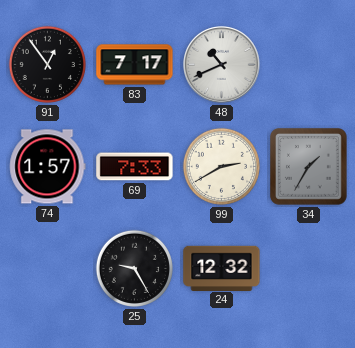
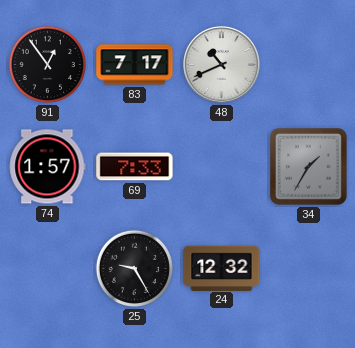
99: 2:40 -> none (221, 166)
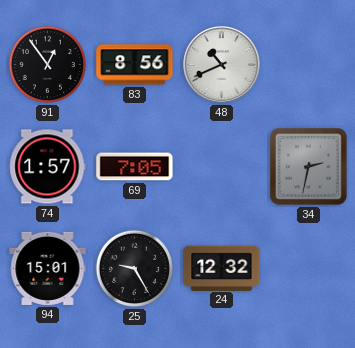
83: 7:17 -> 8:56 (135, 65)
69: 7:33 -> 7:05 (135, 167)
34: 1:35 -> 2:32 (309, 167)
94: none -> 15:01 (48, 268)
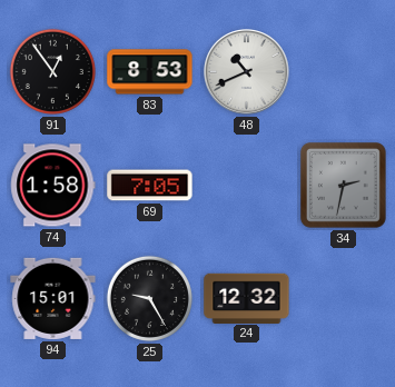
83: 8:56 -> 8:53 (150, 72)
74: 1:57 -> 1:58 (53, 186)
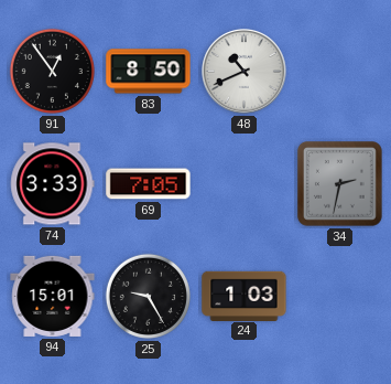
83: 8:53 -> 8:50 (149, 72)
74: 1:58 -> 3:33 (53, 184)
24: 12:32 -> 1:03 (245, 296)
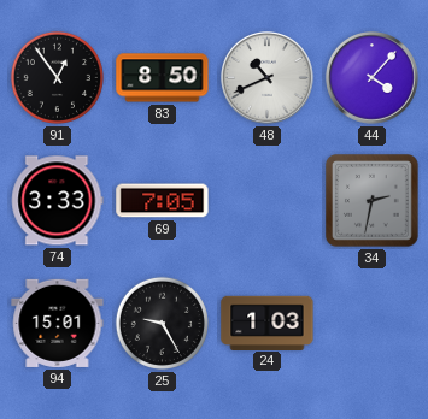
44: none -> 4:07 (373, 78)
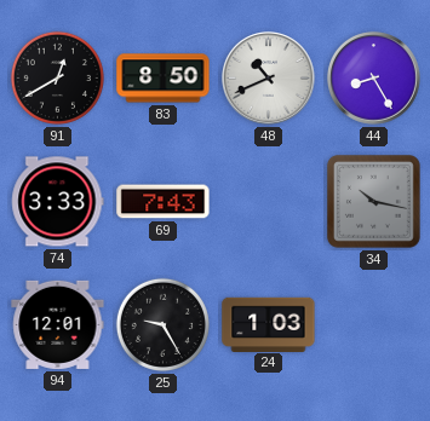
91: 12:54 -> 12:40 (57, 77)
44: 4:07 -> 8:25 (374, 79)
69: 7:05 -> 7:43 (164, 202)
34: 2:32 -> 10:17 (374, 202)
94: 15:01 -> 12:01 (58, 324)
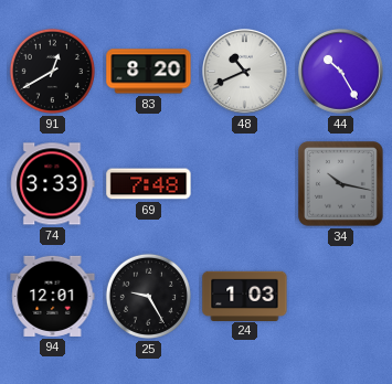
83: 8:50 -> 8:20 (149, 72)
44: 8:25 -> 10:25 (341, 72)
69: 7:43 -> 7:48 (149, 184)
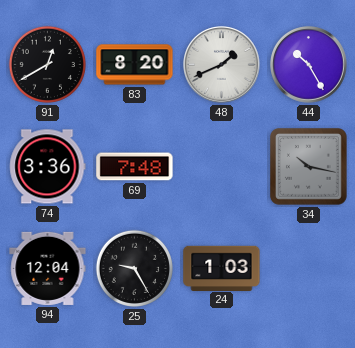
48: 10:41 -> 1:41 (222, 65)
74: 3:33 -> 3:36 (48, 167)
94: 12:01 -> 12:04 (48, 268)
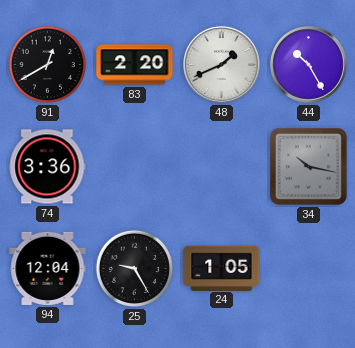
83: 8:20 -> 2:20 (135, 65)
69: 7:48 -> none (135, 167)
24: 1:03 -> 1:05 (222, 268)
